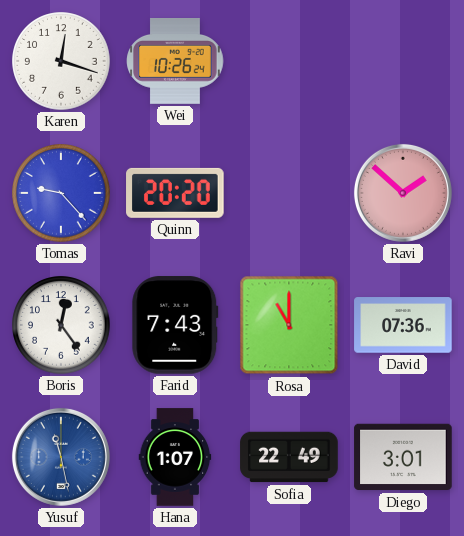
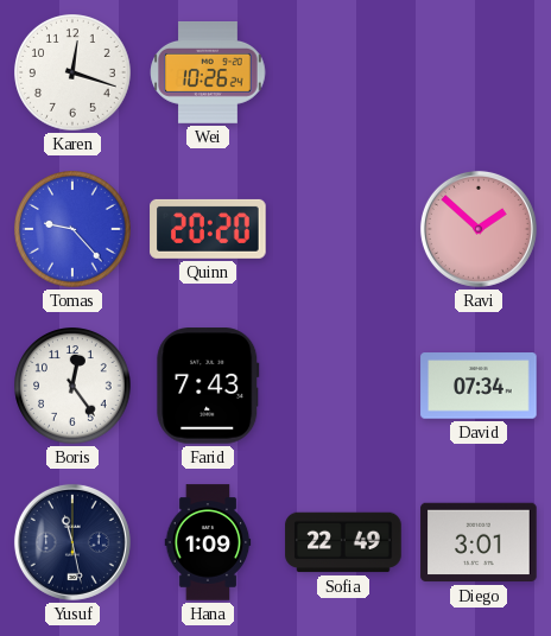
Rosa: 11:00 -> none (289, 325)
David: 07:36 -> 07:34 (479, 386)
Yusuf dial: blue -> navy (72, 542)
Hana: 1:07 -> 1:09 (208, 542)
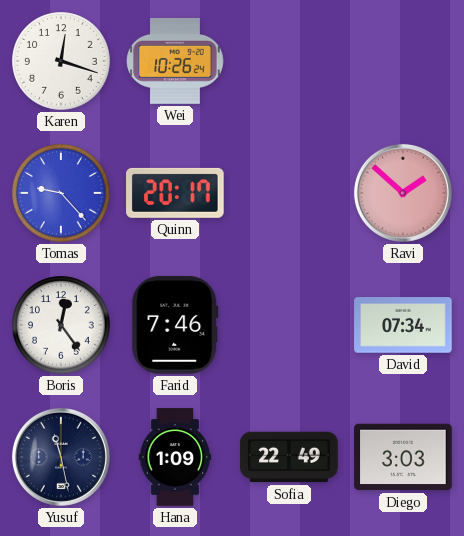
Quinn: 20:20 -> 20:17 (175, 193)
Farid: 7:43 -> 7:46 (175, 325)
Diego: 3:01 -> 3:03 (403, 457)
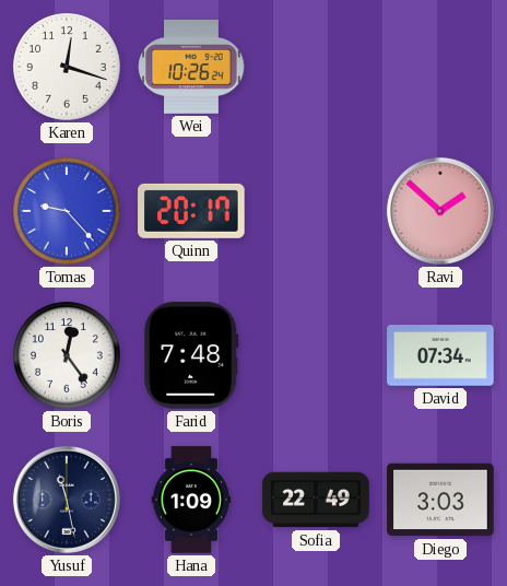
Farid: 7:46 -> 7:48 (191, 355)
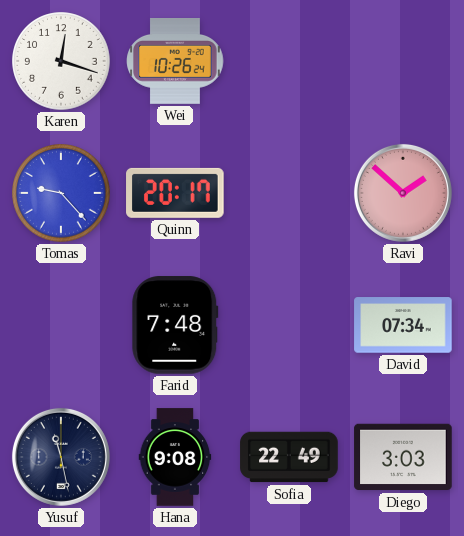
Boris: 12:24 -> none (67, 355)
Hana: 1:09 -> 9:08 (175, 457)
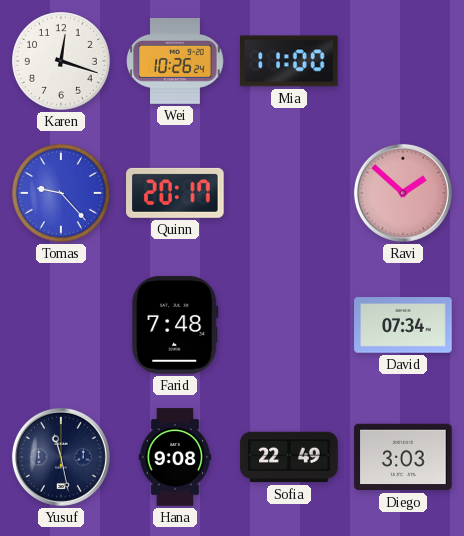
Mia: none -> 11:00 (289, 61)
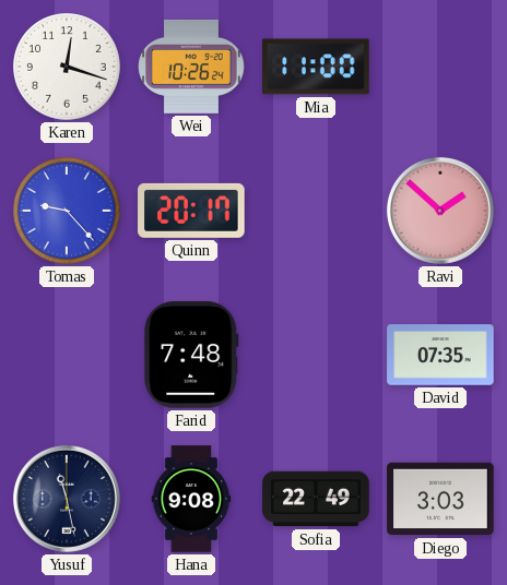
David: 07:34 -> 07:35 (440, 355)
